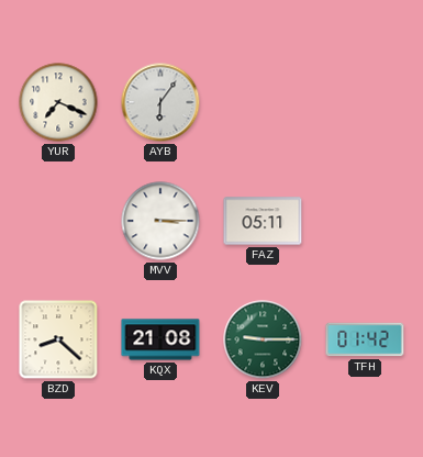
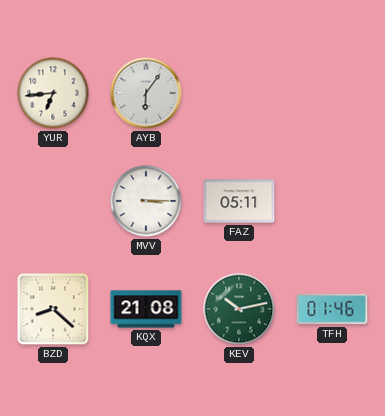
YUR: 7:19 -> 6:44 (53, 93)
KEV: 9:15 -> 10:13 (239, 309)
TFH: 01:42 -> 01:46 (332, 309)
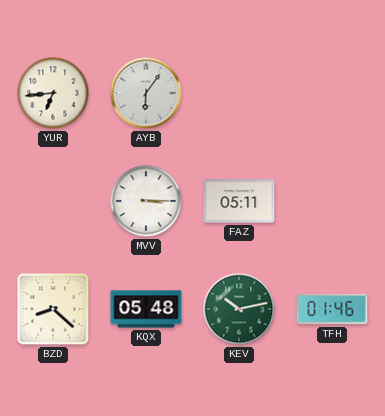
KQX: 21:08 -> 05:48 (146, 309)
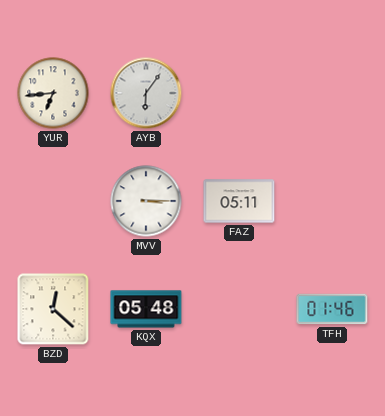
BZD: 8:22 -> 12:22 (53, 309)
KEV: 10:13 -> none (239, 309)
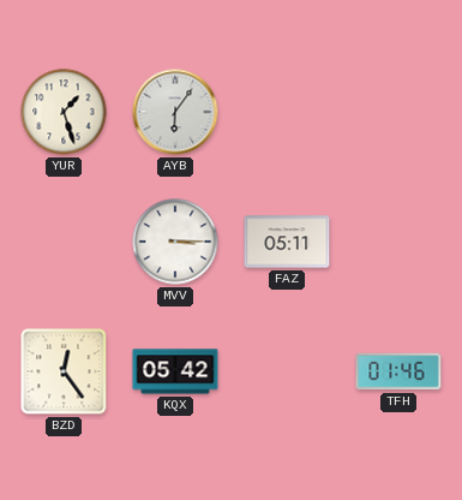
YUR: 6:44 -> 1:27 (64, 112)
BZD: 12:22 -> 12:24 (64, 371)
KQX: 05:48 -> 05:42 (175, 371)
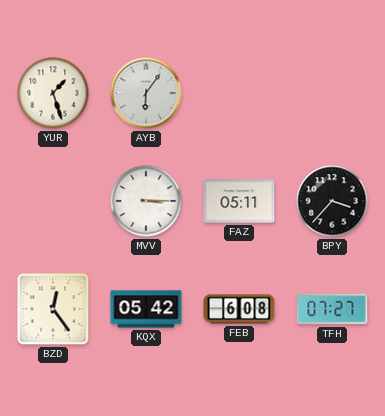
BPY: none -> 3:37 (332, 201)
FEB: none -> 6:08 (239, 309)
TFH: 01:46 -> 07:27 (332, 309)
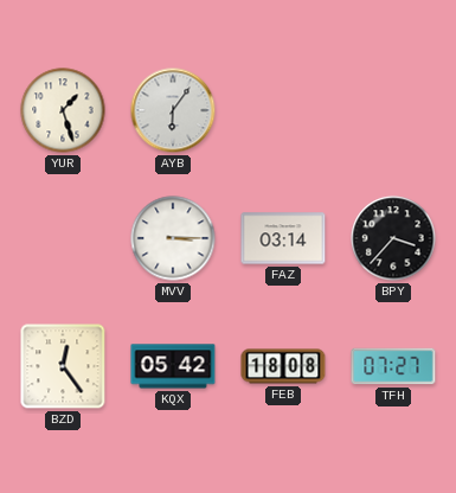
FAZ: 05:11 -> 03:14 (283, 238)
FEB: 6:08 -> 18:08 (283, 366)
